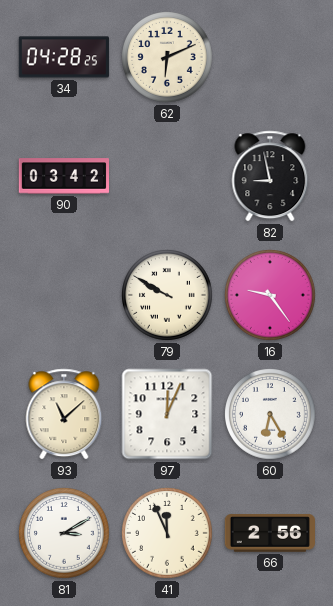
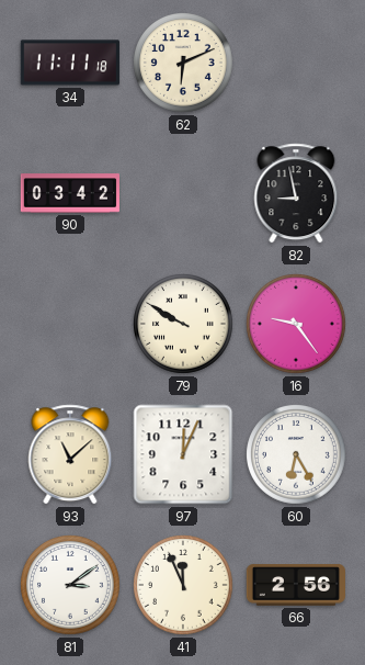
34: 04:28 -> 11:11 (70, 63)
81: 3:10 -> 3:09 (71, 586)
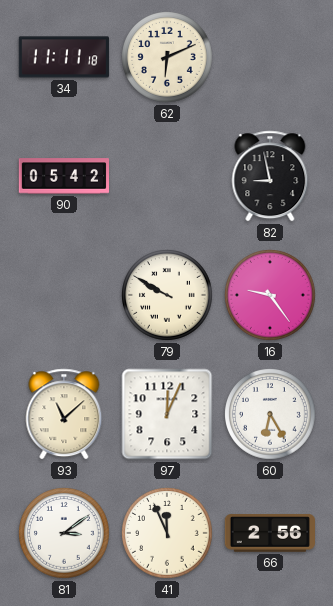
90: 03:42 -> 05:42 (63, 176)
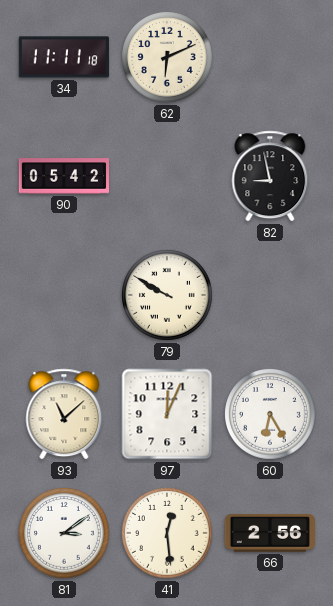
16: 9:24 -> none (271, 296)
41: 11:56 -> 12:29 (168, 534)
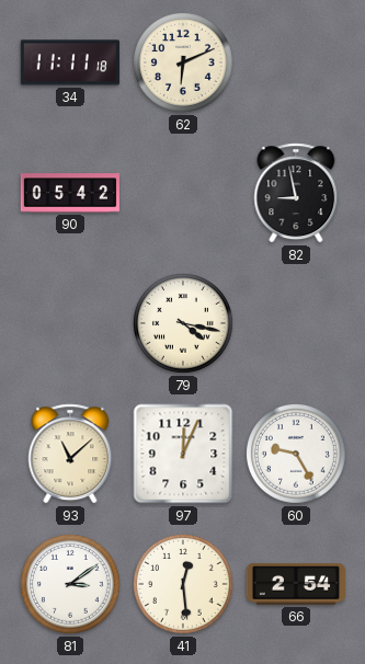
79: 9:50 -> 4:17 (184, 324)
60: 6:25 -> 9:25 (297, 455)
66: 2:56 -> 2:54 (295, 584)
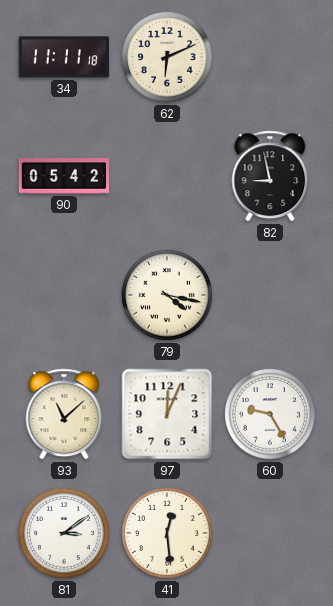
66: 2:54 -> none (295, 584)
